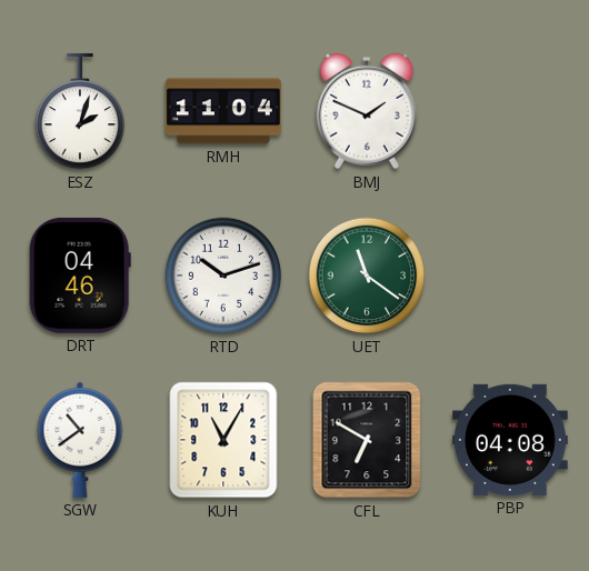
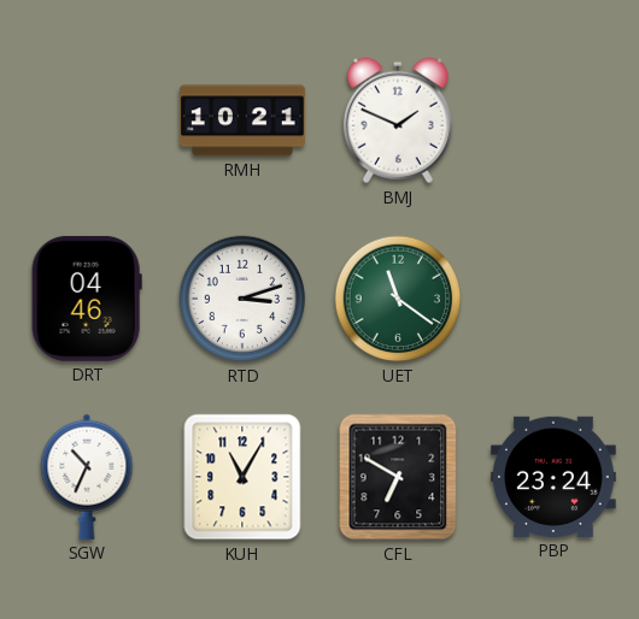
ESZ: 2:03 -> none (79, 111)
RMH: 11:04 -> 10:21 (242, 120)
RTD: 10:12 -> 3:12 (242, 299)
SGW: 10:39 -> 10:34 (87, 477)
PBP: 04:08 -> 23:24 (553, 477)
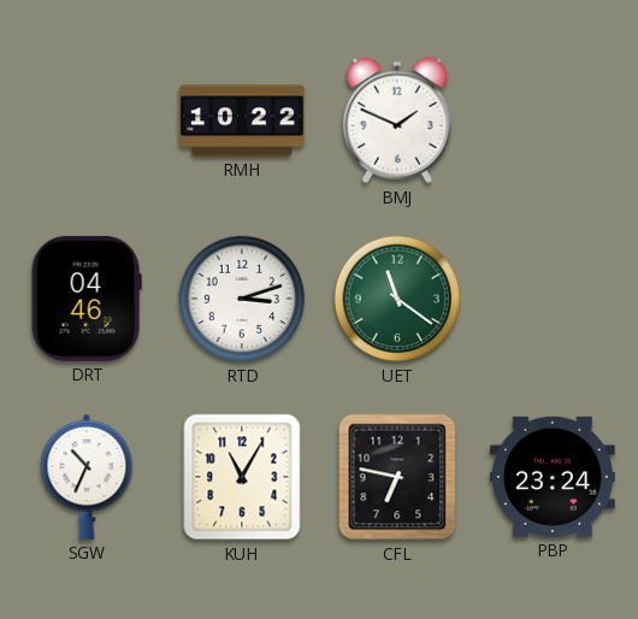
RMH: 10:21 -> 10:22 (242, 120)
CFL: 6:50 -> 6:47 (397, 477)
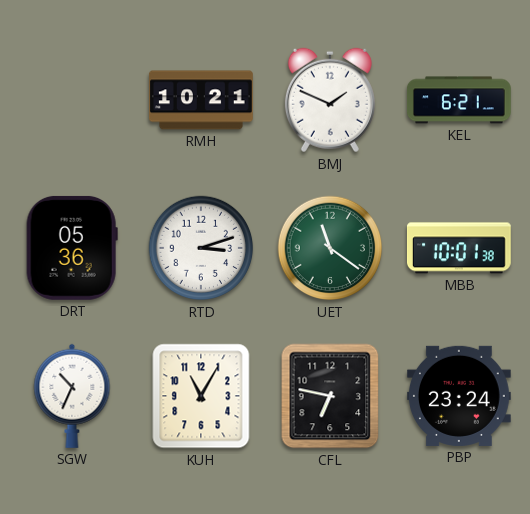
RMH: 10:22 -> 10:21 (201, 100)
KEL: none -> 6:21 (460, 100)
DRT: 04:46 -> 05:36 (72, 248)
MBB: none -> 10:01 (459, 248)
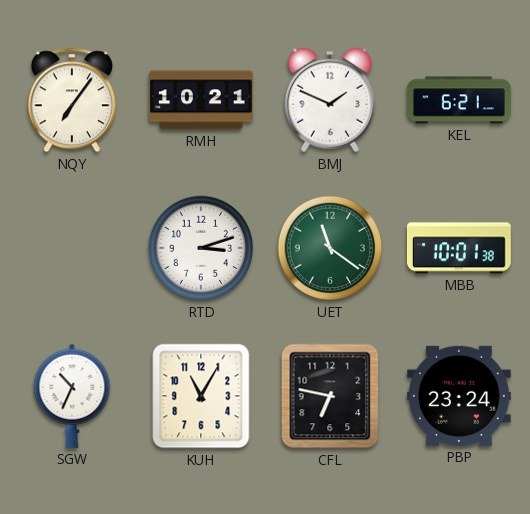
NQY: none -> 7:06 (72, 100)
DRT: 05:36 -> none (72, 248)
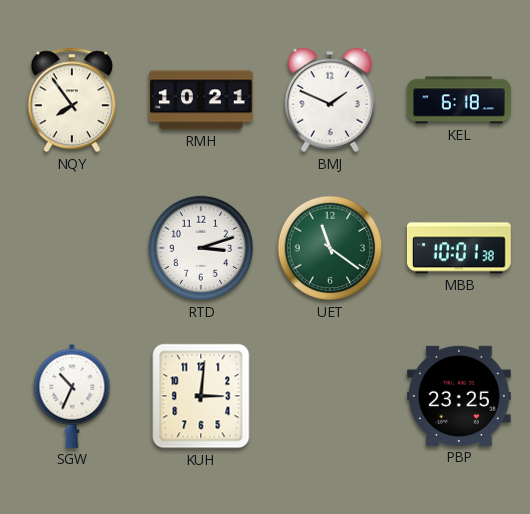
NQY: 7:06 -> 7:54 (72, 100)
KEL: 6:21 -> 6:18 (460, 100)
KUH: 11:05 -> 3:01 (201, 396)
CFL: 6:47 -> none (330, 396)
PBP: 23:24 -> 23:25 (459, 396)
